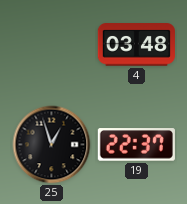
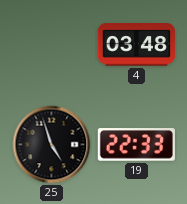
25: 12:57 -> 4:57 (52, 145)
19: 22:37 -> 22:33 (136, 145)
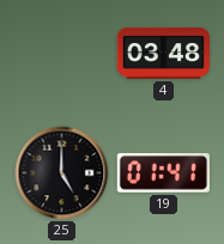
25: 4:57 -> 5:00 (62, 173)
19: 22:33 -> 01:41 (163, 173)
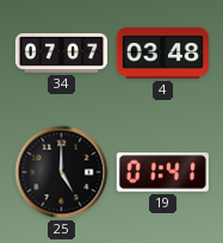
34: none -> 07:07 (61, 52)
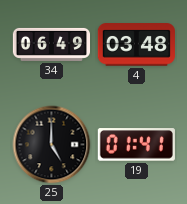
34: 07:07 -> 06:49 (51, 44)
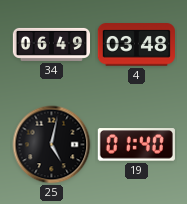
25: 5:00 -> 5:02 (52, 145)
19: 01:41 -> 01:40 (136, 145)
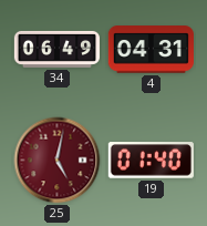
4: 03:48 -> 04:31 (151, 50)
25 dial: black -> burgundy (58, 161)
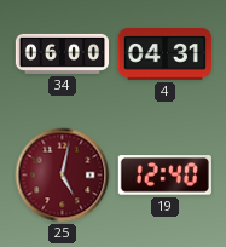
34: 06:49 -> 06:00 (62, 53)
19: 01:40 -> 12:40 (164, 176)
